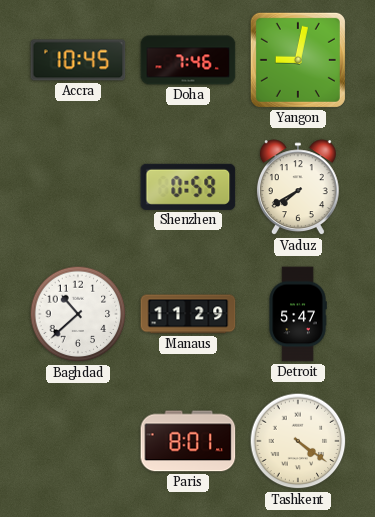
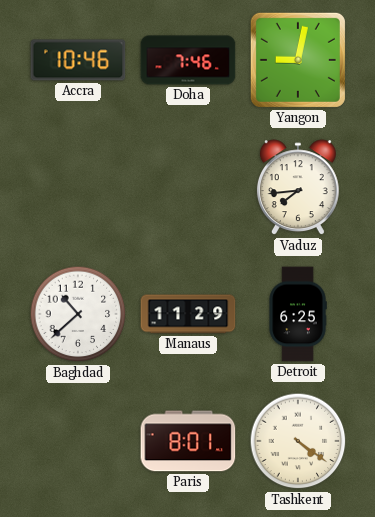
Accra: 10:45 -> 10:46 (78, 60)
Shenzhen: 0:59 -> none (188, 187)
Vaduz: 7:40 -> 7:44 (298, 188)
Detroit: 5:47 -> 6:25 (298, 314)
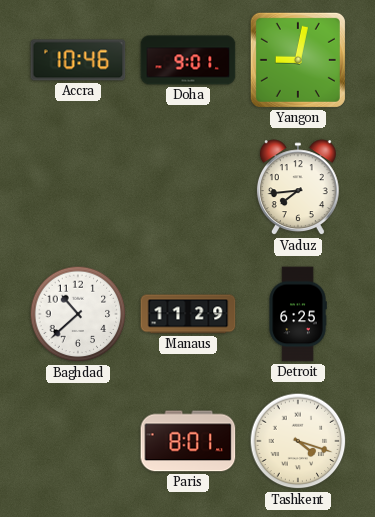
Doha: 7:46 -> 9:01 (188, 60)
Tashkent: 4:21 -> 4:18 (298, 441)
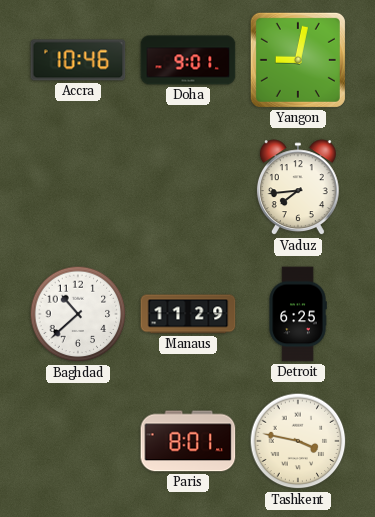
Tashkent: 4:18 -> 3:47 (298, 441)
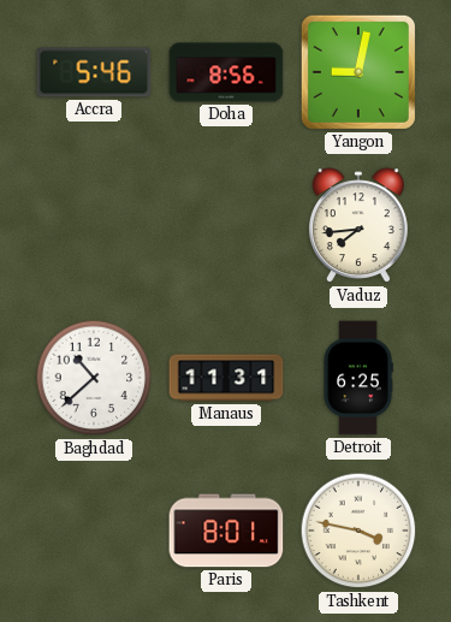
Accra: 10:46 -> 5:46 (94, 72)
Doha: 9:01 -> 8:56 (226, 72)
Manaus: 11:29 -> 11:31 (226, 378)
